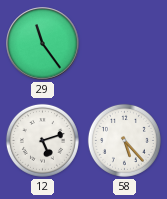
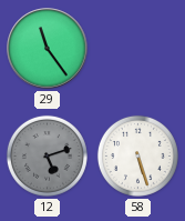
12 dial: white -> grey (47, 155)
58: 5:23 -> 5:27 (137, 155)
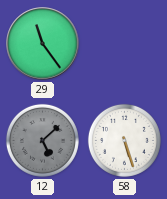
12: 5:12 -> 5:08 (42, 140)
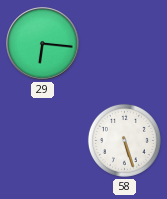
29: 11:24 -> 6:16 (43, 44)
12: 5:08 -> none (42, 140)
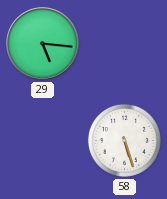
29: 6:16 -> 5:16 (43, 44)
